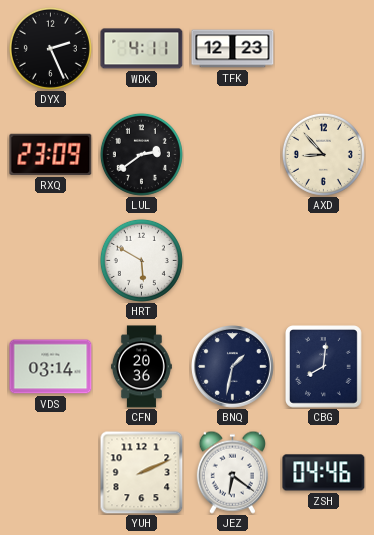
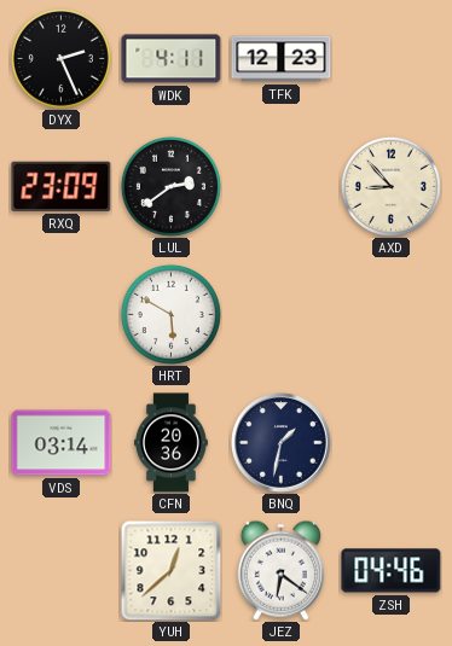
CBG: 8:01 -> none (324, 367)
YUH: 2:11 -> 12:38 (170, 570)
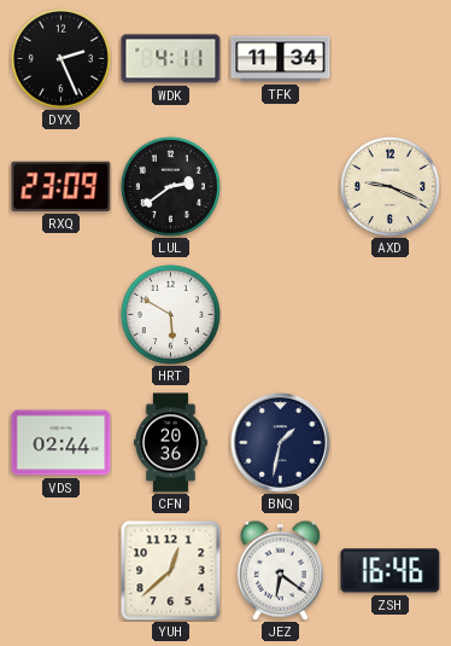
TFK: 12:23 -> 11:34 (281, 59)
AXD: 8:53 -> 9:19 (389, 186)
VDS: 03:14 -> 02:44 (61, 443)
ZSH: 04:46 -> 16:46 (391, 571)
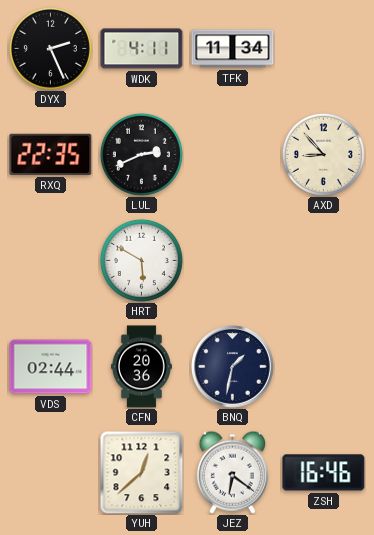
RXQ: 23:09 -> 22:35 (51, 154)
LUL: 2:39 -> 2:41 (141, 154)
AXD: 9:19 -> 8:53 (323, 154)
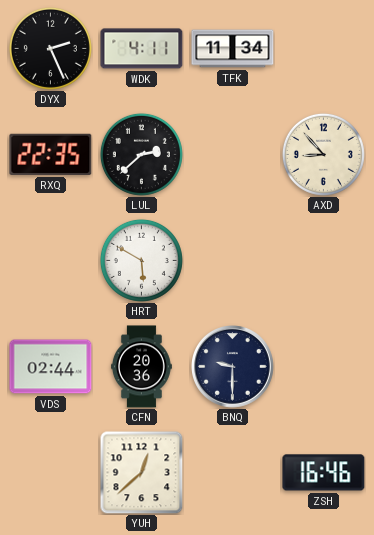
LUL: 2:41 -> 2:38 (141, 154)
BNQ: 1:32 -> 9:30 (233, 367)
JEZ: 6:21 -> none (232, 472)
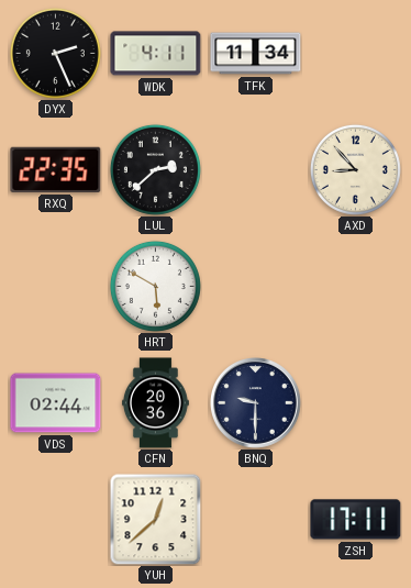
ZSH: 16:46 -> 17:11 (356, 520)
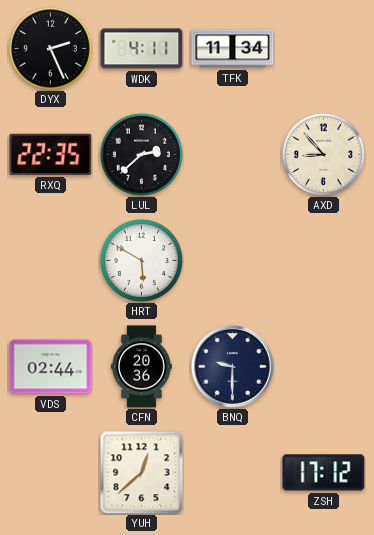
ZSH: 17:11 -> 17:12 (324, 473)
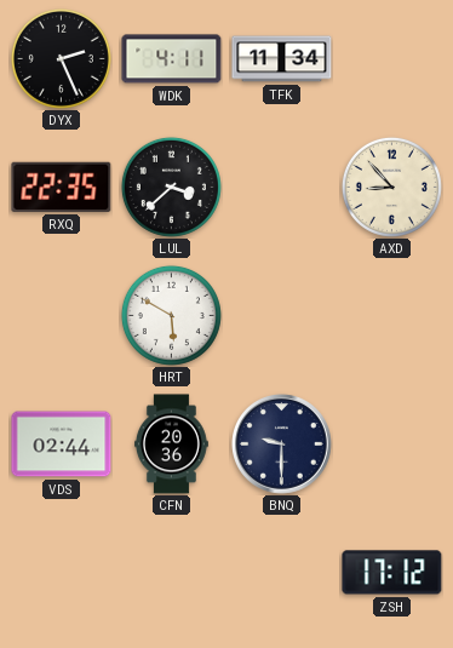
LUL: 2:38 -> 3:38 (171, 187)
YUH: 12:38 -> none (141, 472)
